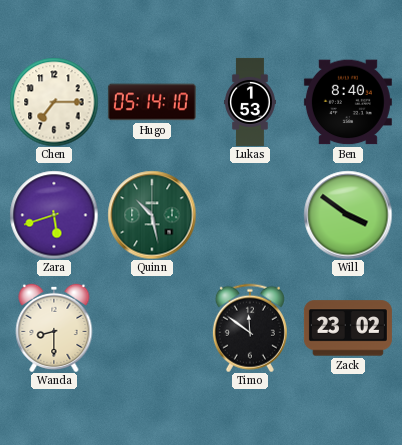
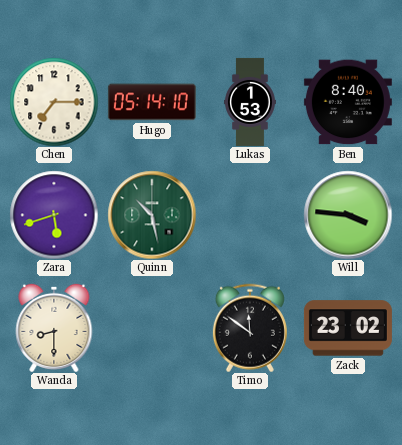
Will: 3:51 -> 3:46 (348, 215)
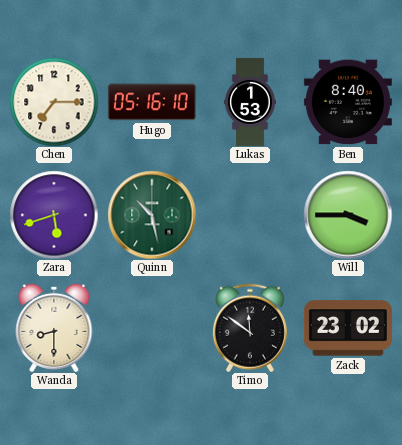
Hugo: 05:14 -> 05:16 (152, 102)
Will: 3:46 -> 3:45 (348, 215)
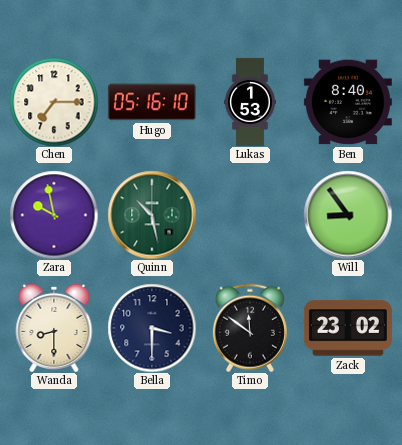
Zara: 5:42 -> 9:58 (54, 215)
Will: 3:45 -> 8:54 (348, 215)
Bella: none -> 3:30 (152, 328)
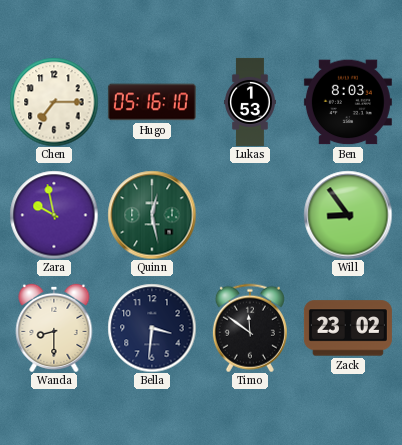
Ben: 8:40 -> 8:03 (348, 102)
Quinn: 10:28 -> 12:28 (152, 215)
Bella: 3:30 -> 3:31 (152, 328)
